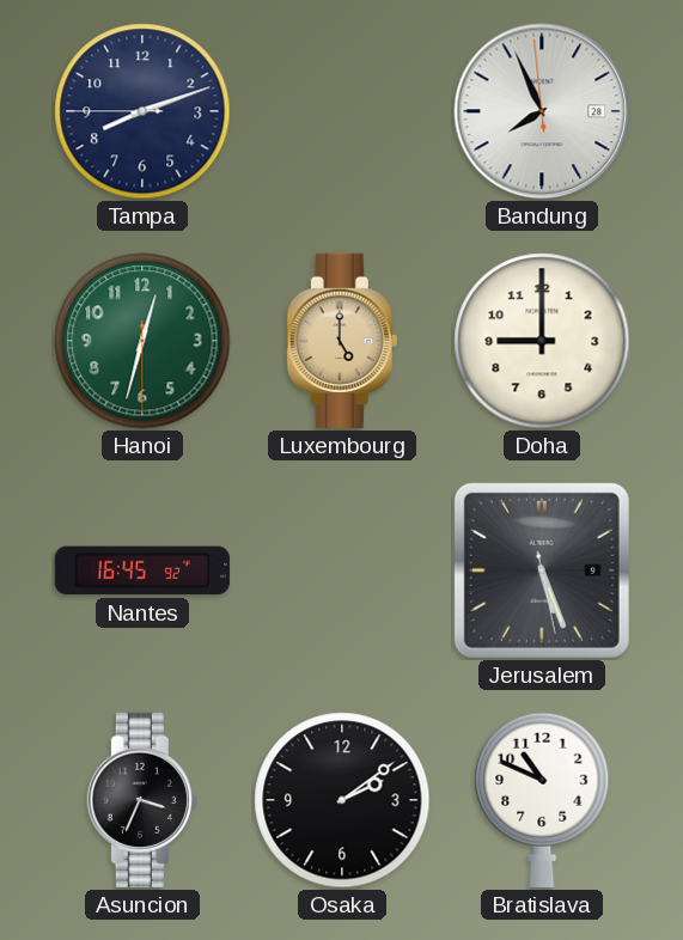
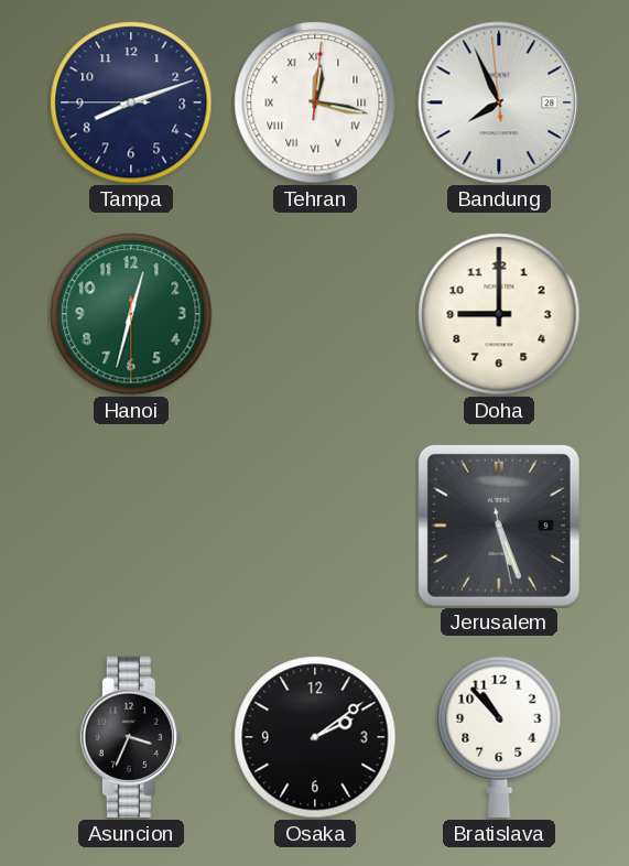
Tehran: none -> 12:17 (315, 102)
Luxembourg: 5:00 -> none (342, 341)
Nantes: 16:45 -> none (142, 570)
Bratislava: 10:49 -> 10:53 (499, 737)
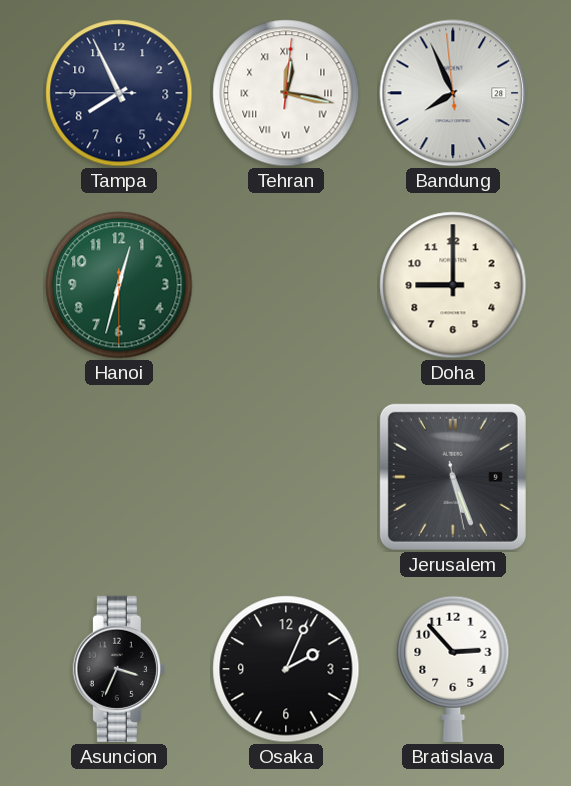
Tampa: 8:11 -> 7:55 (119, 93)
Osaka: 2:09 -> 2:04 (286, 669)
Bratislava: 10:53 -> 2:53 (453, 669)
